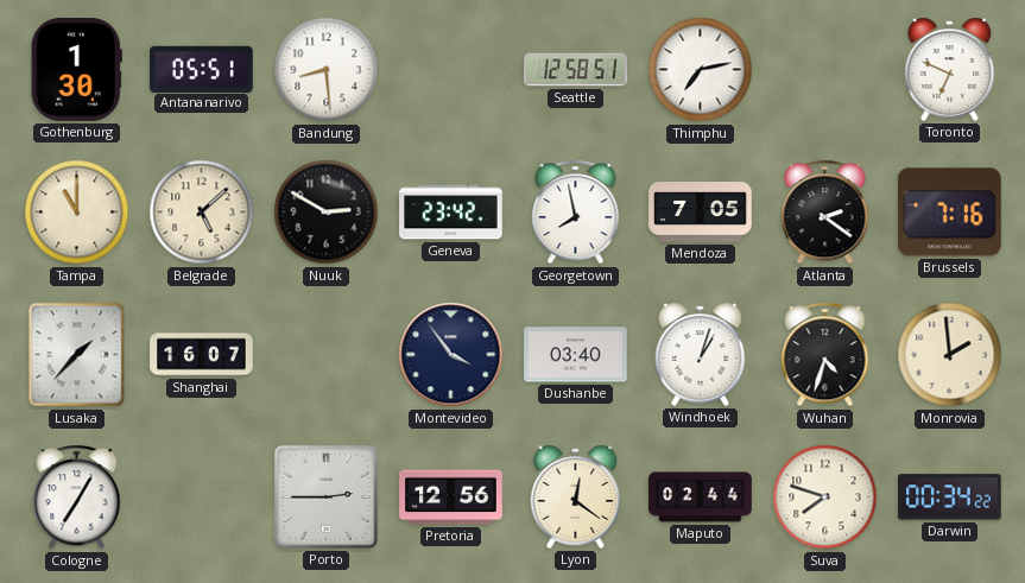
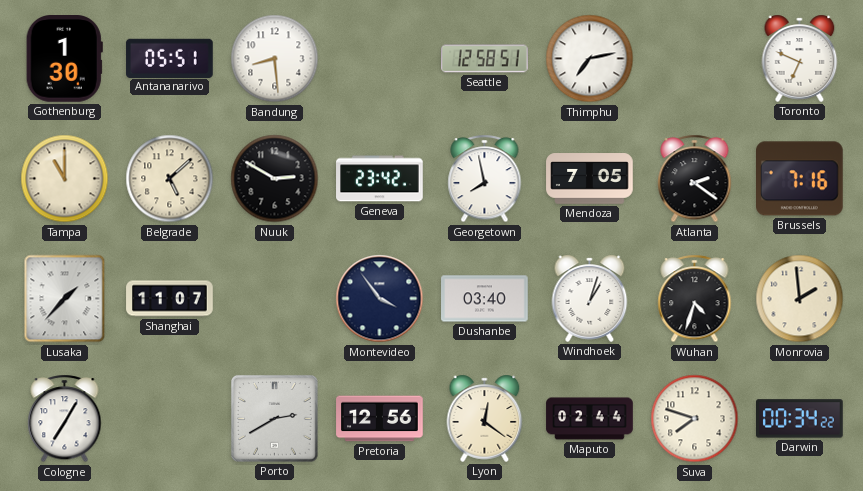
Shanghai: 16:07 -> 11:07 (170, 299)
Porto: 2:45 -> 2:40 (274, 418)
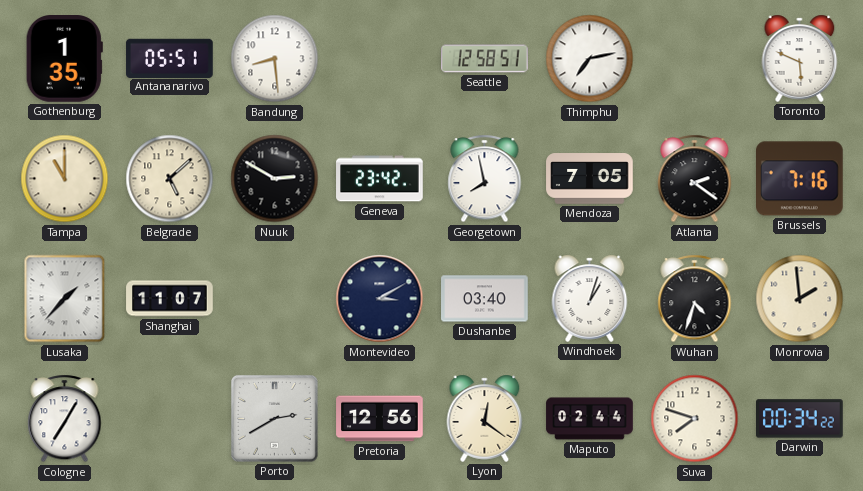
Gothenburg: 1:30 -> 1:35 (64, 59)
Toronto: 6:49 -> 5:49 (800, 58)
Montevideo: 3:54 -> 3:10 (380, 299)
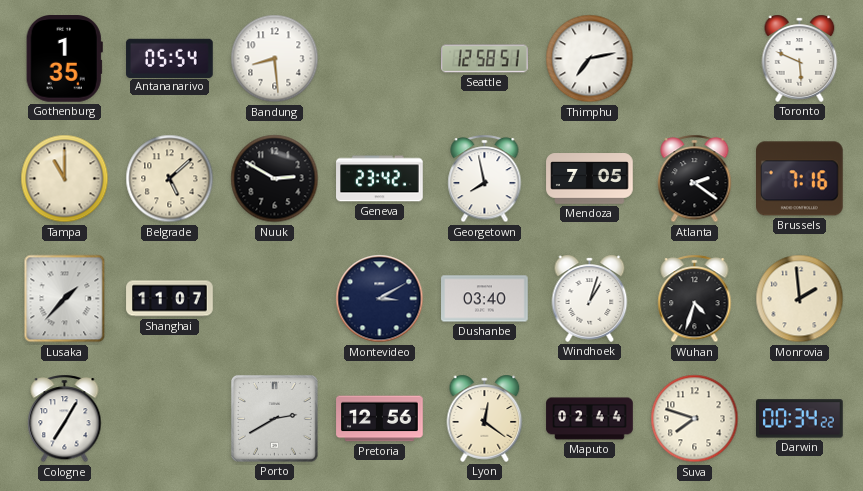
Antananarivo: 05:51 -> 05:54 (170, 58)
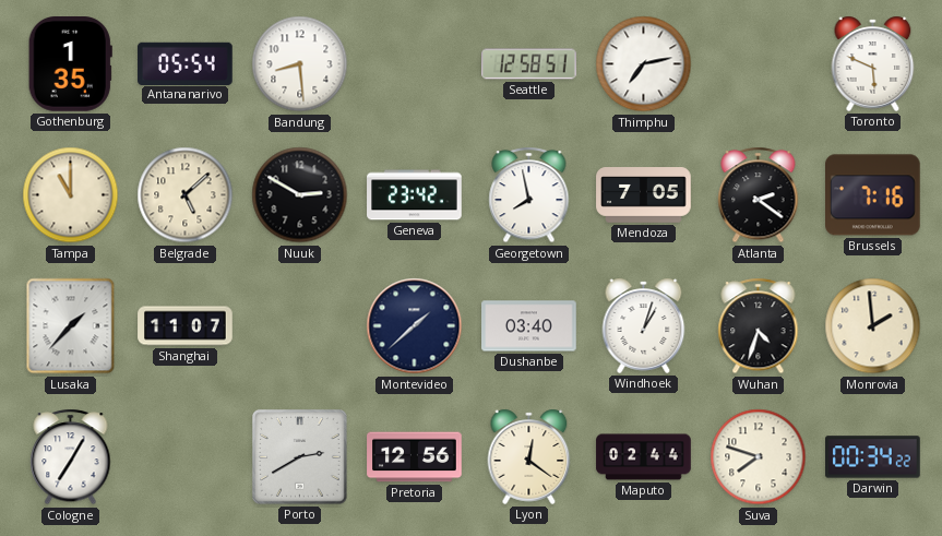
Montevideo: 3:10 -> 1:38 (415, 326)
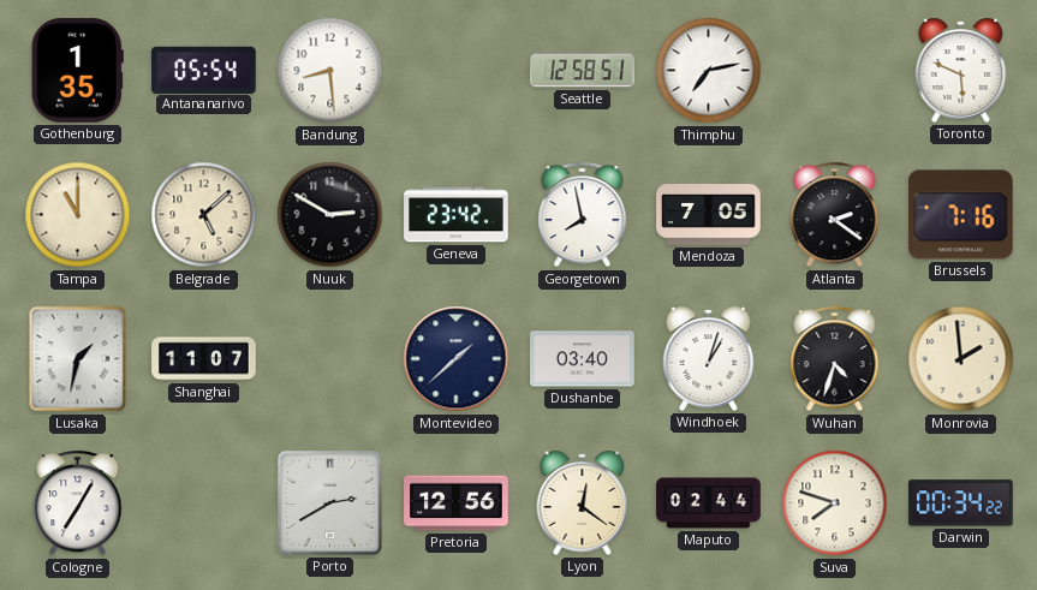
Lusaka: 1:37 -> 1:32 (78, 359)
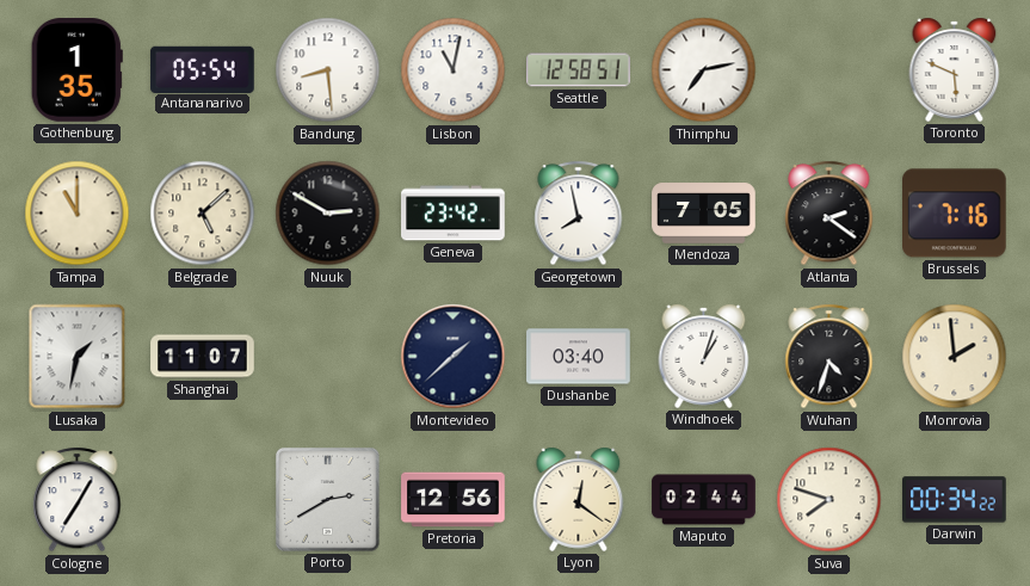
Lisbon: none -> 11:02 (454, 70)
